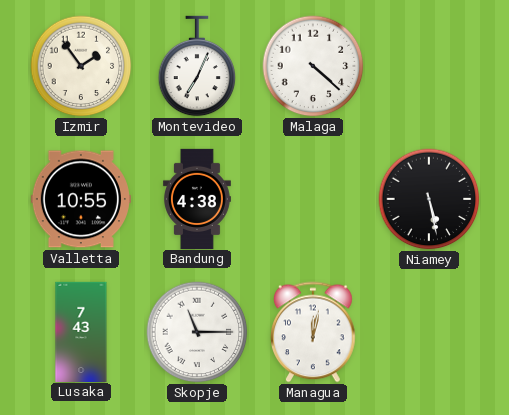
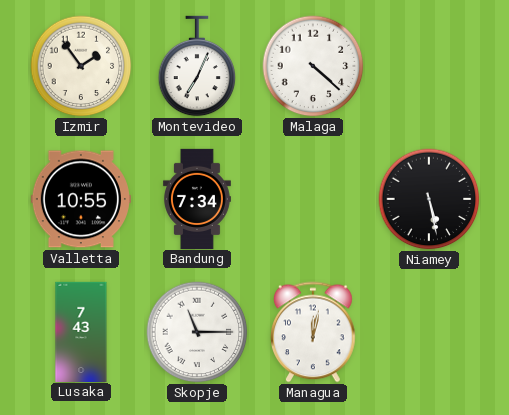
Bandung: 4:38 -> 7:34 (197, 198)
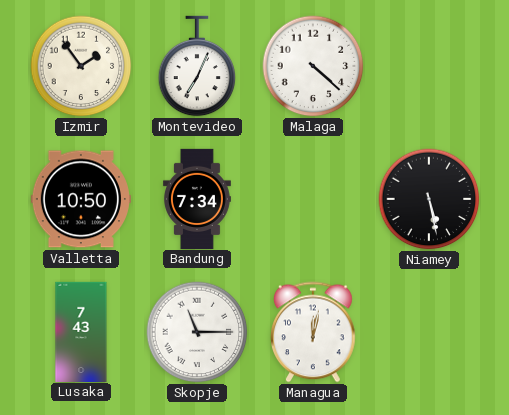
Valletta: 10:55 -> 10:50 (81, 199)
